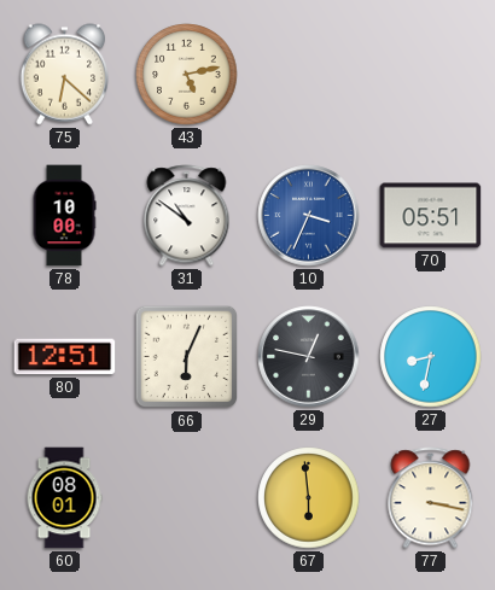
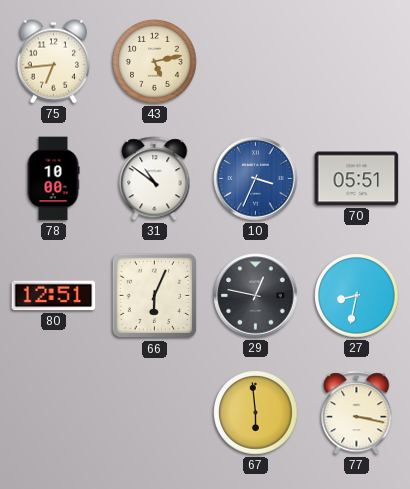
75: 6:22 -> 6:44 (53, 62)
60: 08:01 -> none (64, 498)
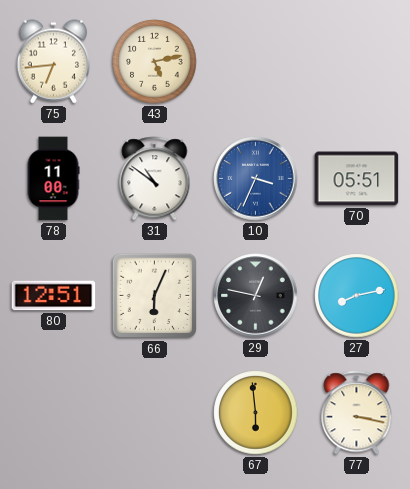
78: 10:00 -> 11:00 (53, 179)
27: 8:32 -> 8:13 (357, 296)
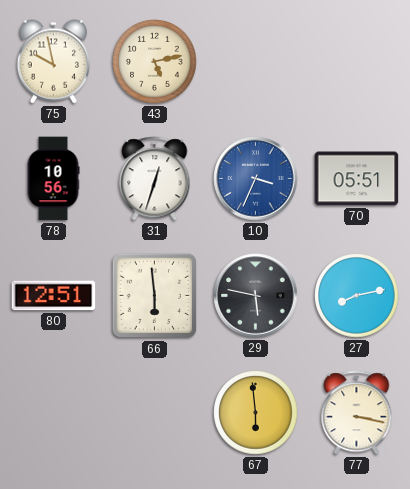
75: 6:44 -> 9:58 (53, 62)
78: 11:00 -> 10:56 (53, 179)
31: 10:51 -> 12:33 (155, 179)
66: 6:04 -> 5:59 (155, 296)
29: 12:47 -> 5:47 (256, 296)
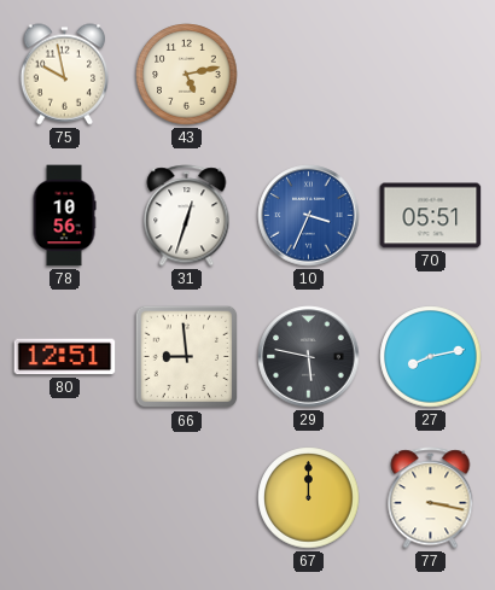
66: 5:59 -> 8:59 (187, 357)
67: 5:59 -> 12:00 (309, 498)
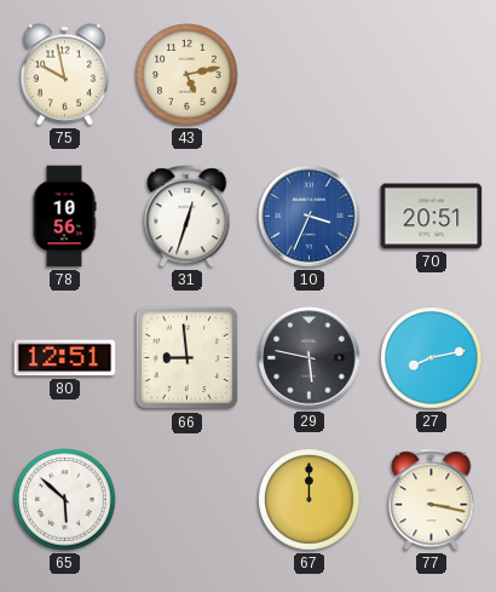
70: 05:51 -> 20:51 (432, 217)
65: none -> 5:52 (65, 500)
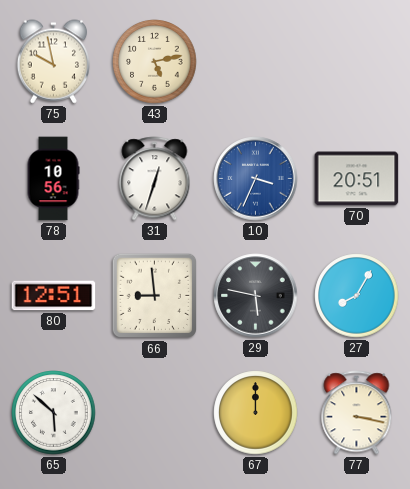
27: 8:13 -> 8:05 (357, 296)
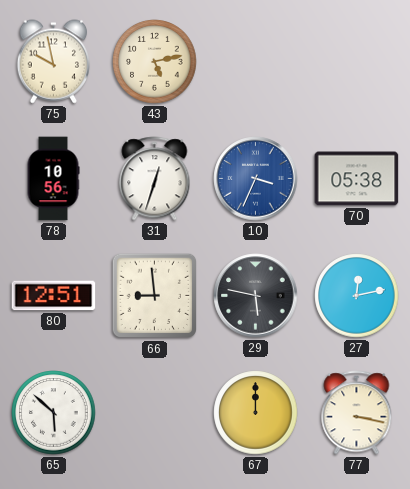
70: 20:51 -> 05:38 (357, 179)
27: 8:05 -> 12:13 (357, 296)
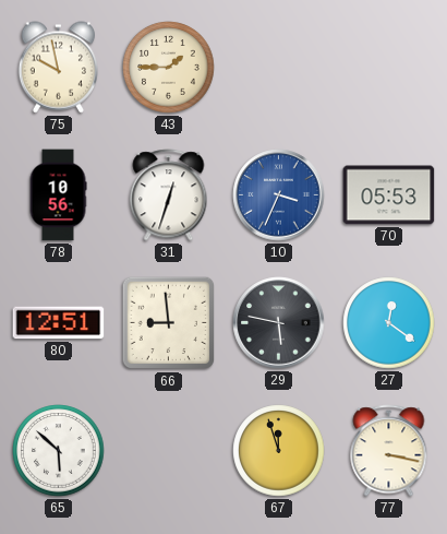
43: 5:13 -> 1:45 (169, 68)
70: 05:38 -> 05:53 (389, 195)
27: 12:13 -> 12:21 (389, 323)
67: 12:00 -> 11:57 (279, 451)
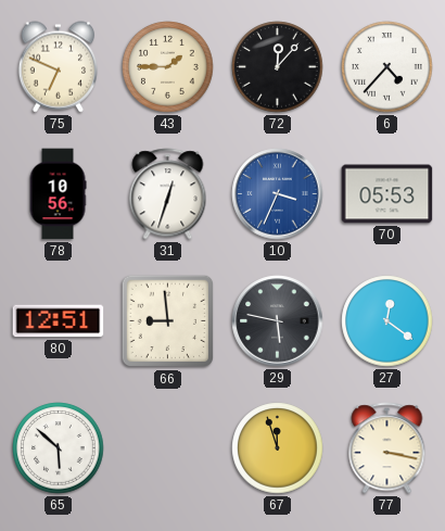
75: 9:58 -> 6:49 (58, 67)
72: none -> 12:07 (278, 67)
6: none -> 4:37 (387, 67)
